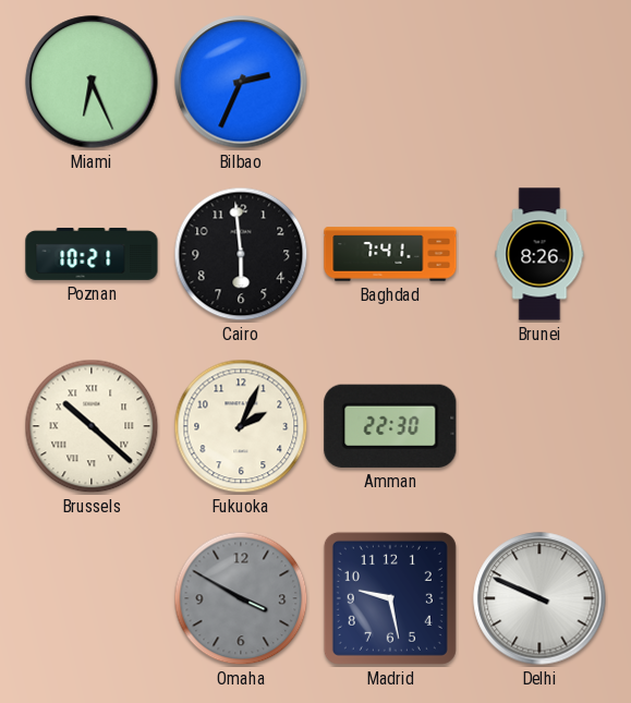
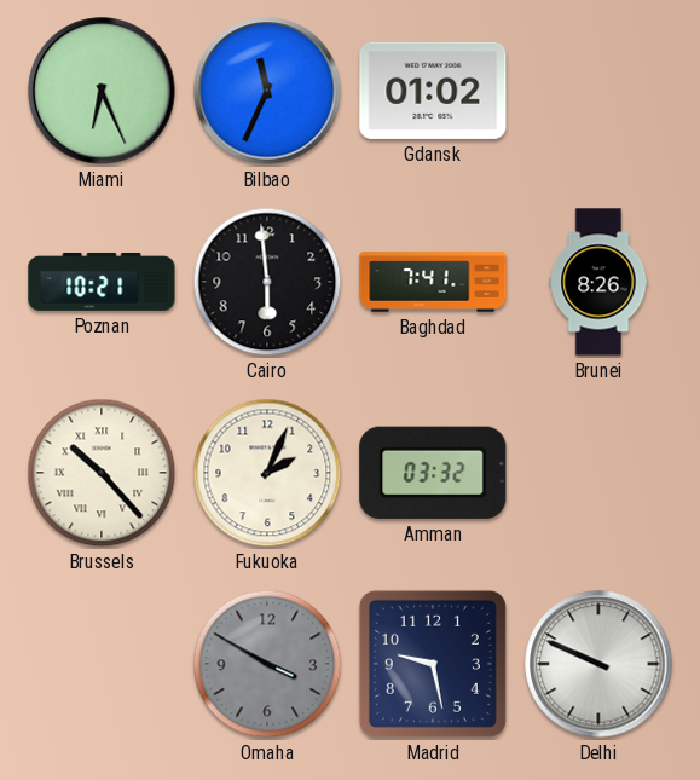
Bilbao: 2:34 -> 11:34 (267, 91)
Gdansk: none -> 01:02 (433, 91)
Brussels: 10:22 -> 10:23 (102, 473)
Amman: 22:30 -> 03:32 (433, 473)
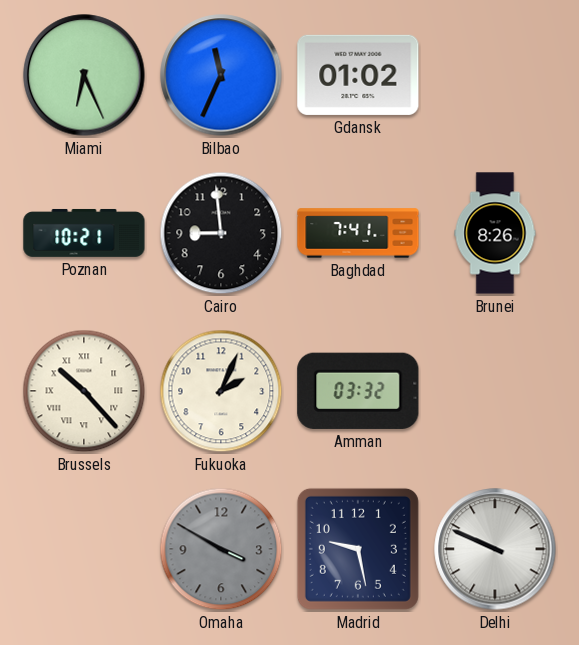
Cairo: 5:59 -> 8:59 (221, 233)
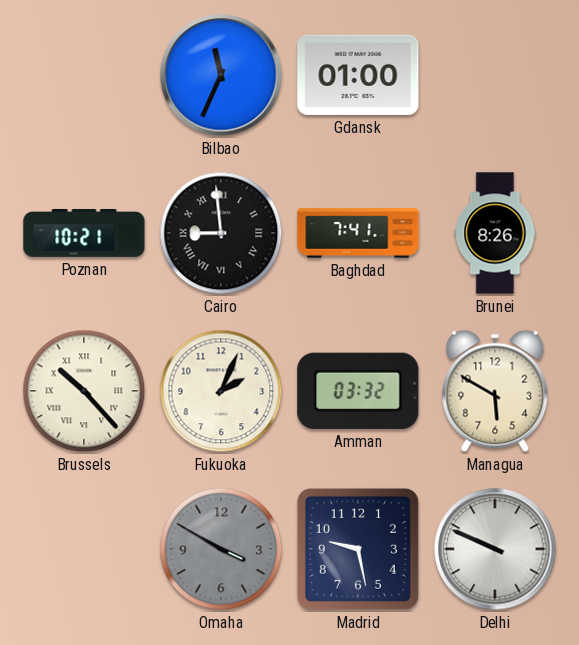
Miami: 6:26 -> none (84, 75)
Gdansk: 01:02 -> 01:00 (358, 75)
Cairo numerals: Arabic -> Roman (221, 233)
Managua: none -> 5:50 (495, 391)
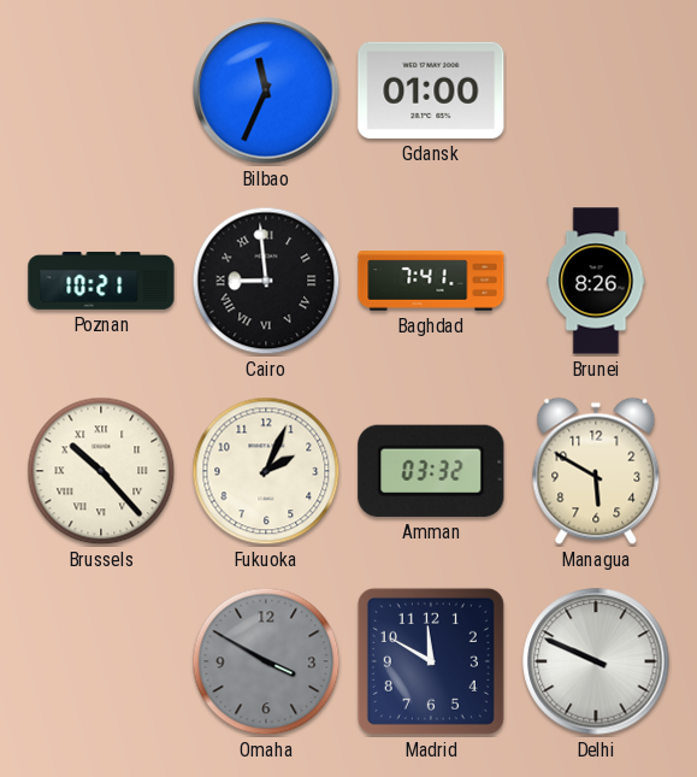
Madrid: 9:28 -> 11:50 (431, 661)
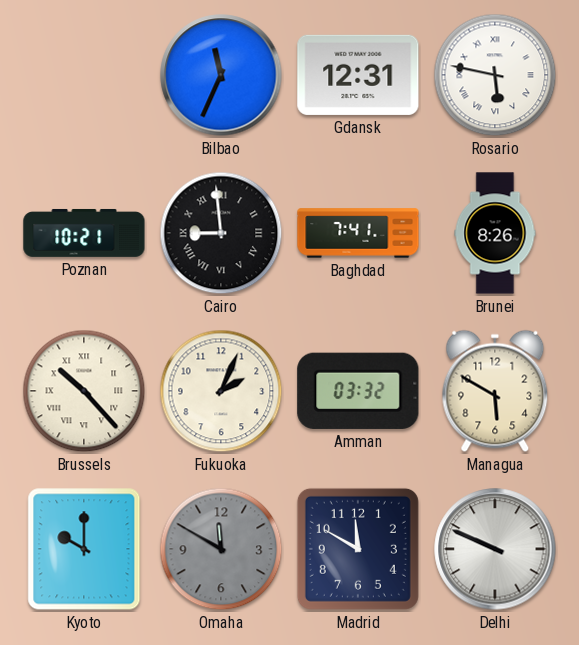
Gdansk: 01:00 -> 12:31 (358, 75)
Rosario: none -> 5:47 (495, 75)
Kyoto: none -> 10:00 (84, 549)
Omaha: 3:50 -> 11:50 (221, 549)
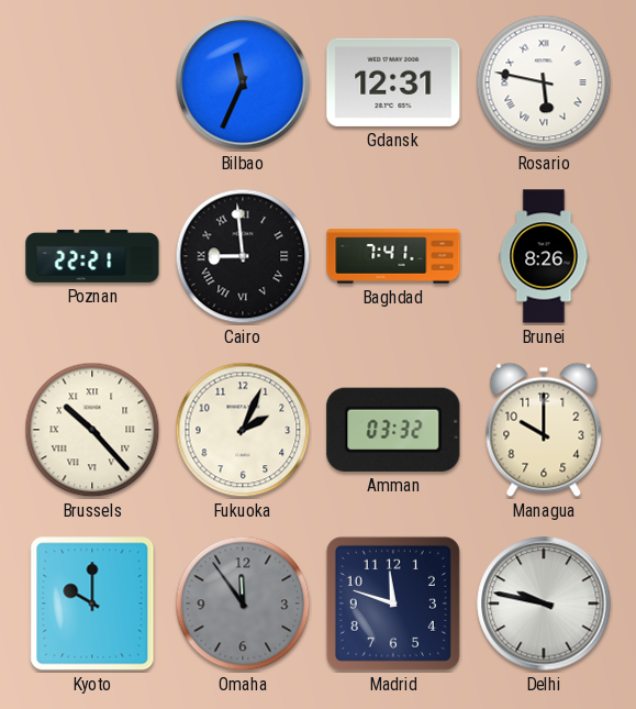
Poznan: 10:21 -> 22:21 (92, 256)
Managua: 5:50 -> 10:00 (544, 430)
Omaha: 11:50 -> 11:54 (243, 603)
Madrid: 11:50 -> 11:48 (393, 603)
Delhi: 9:49 -> 9:47 (544, 603)
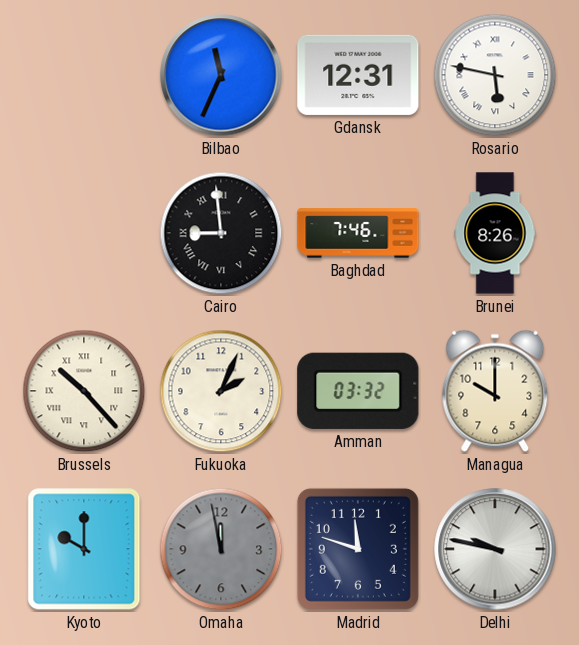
Poznan: 22:21 -> none (92, 256)
Baghdad: 7:41 -> 7:46 (358, 233)
Omaha: 11:54 -> 11:58 (221, 549)
